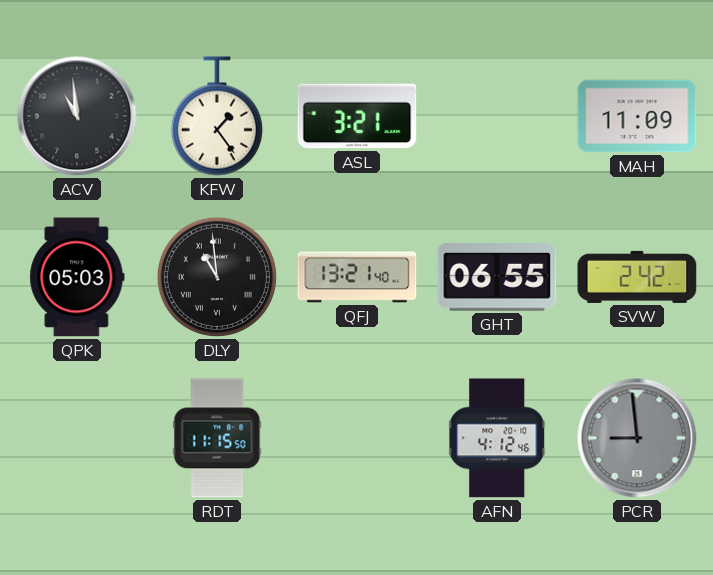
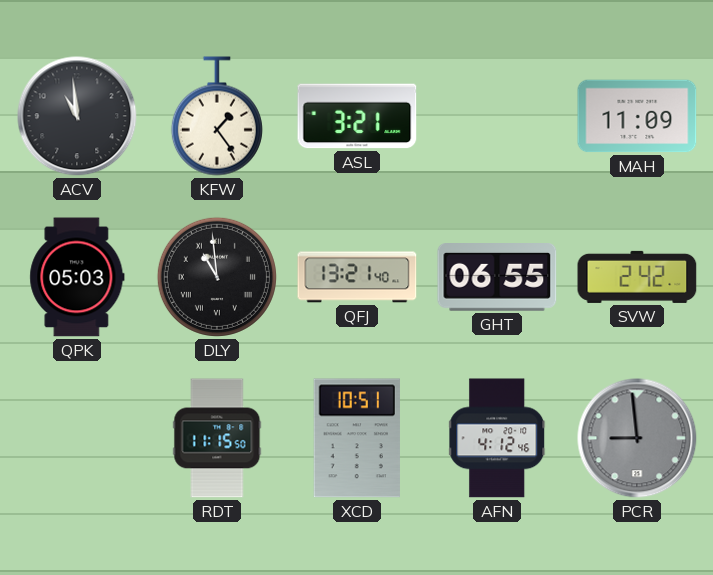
XCD: none -> 10:51 (357, 438)
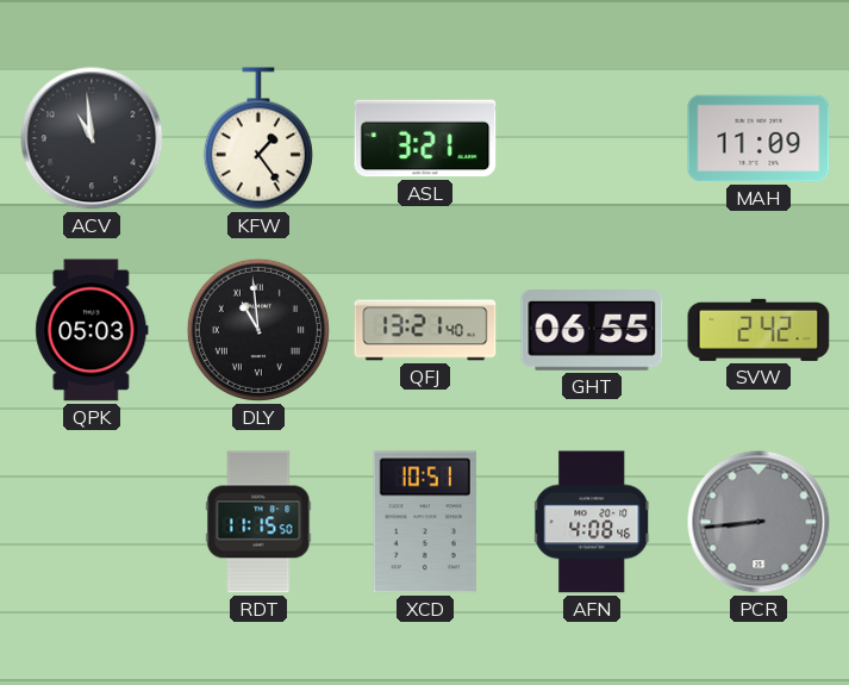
AFN: 4:12 -> 4:08 (593, 522)
PCR: 8:59 -> 8:44 (759, 522)
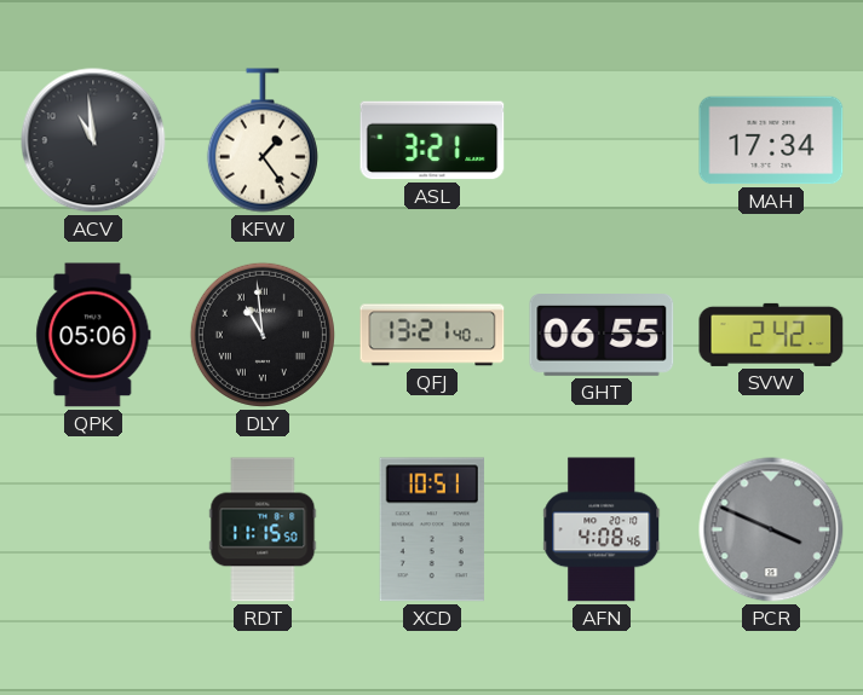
MAH: 11:09 -> 17:34 (771, 140)
QPK: 05:03 -> 05:06 (93, 335)
PCR: 8:44 -> 3:49 (771, 529)
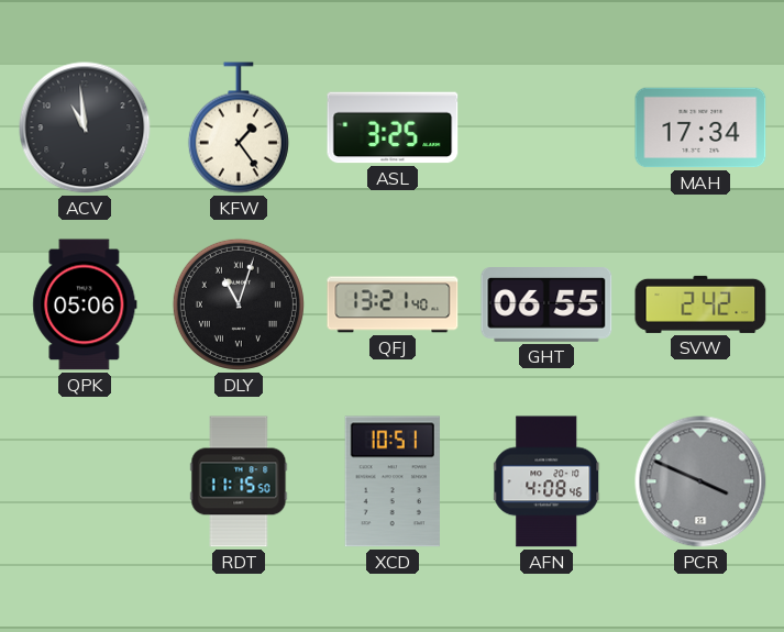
ASL: 3:21 -> 3:25 (393, 127)
DLY: 10:59 -> 11:03 (239, 304)
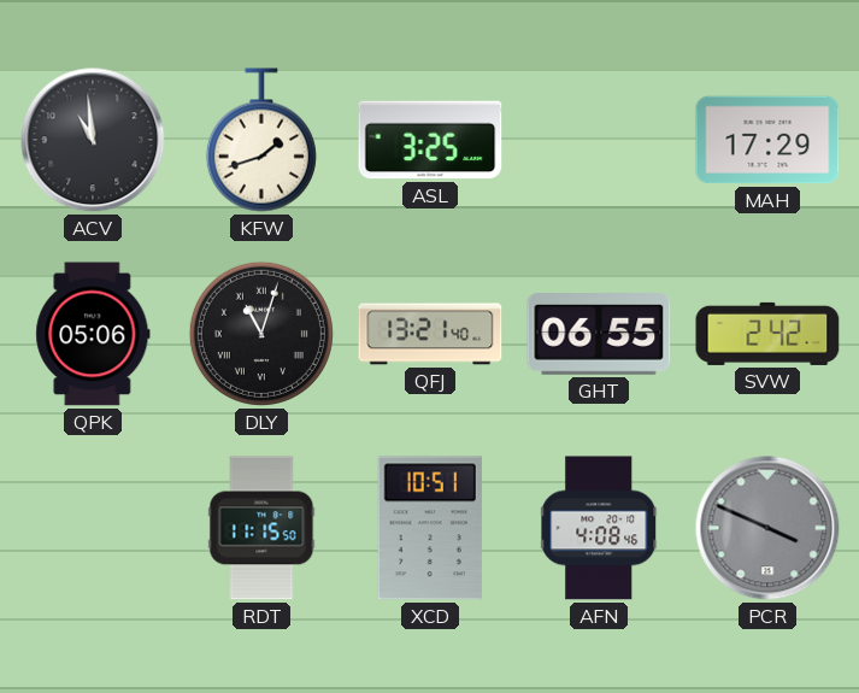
KFW: 1:24 -> 1:42 (261, 140)
MAH: 17:34 -> 17:29 (767, 140)
